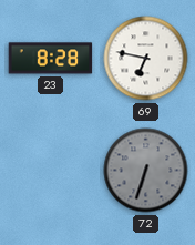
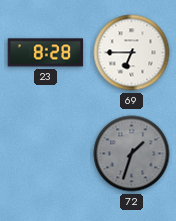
69: 6:47 -> 6:45 (132, 53)
72: 6:33 -> 1:33 (132, 154)
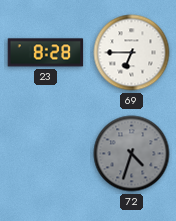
72: 1:33 -> 4:33 (132, 154)
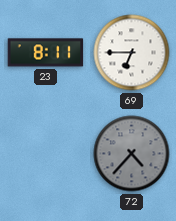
23: 8:28 -> 8:11 (46, 53)
72: 4:33 -> 4:37 (132, 154)
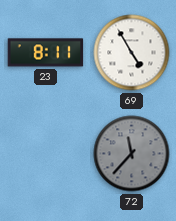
69: 6:45 -> 4:55 (132, 53)
72: 4:37 -> 11:37 (132, 154)
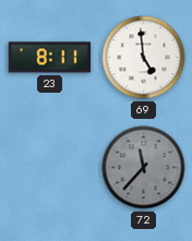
69: 4:55 -> 4:59 (144, 58)
